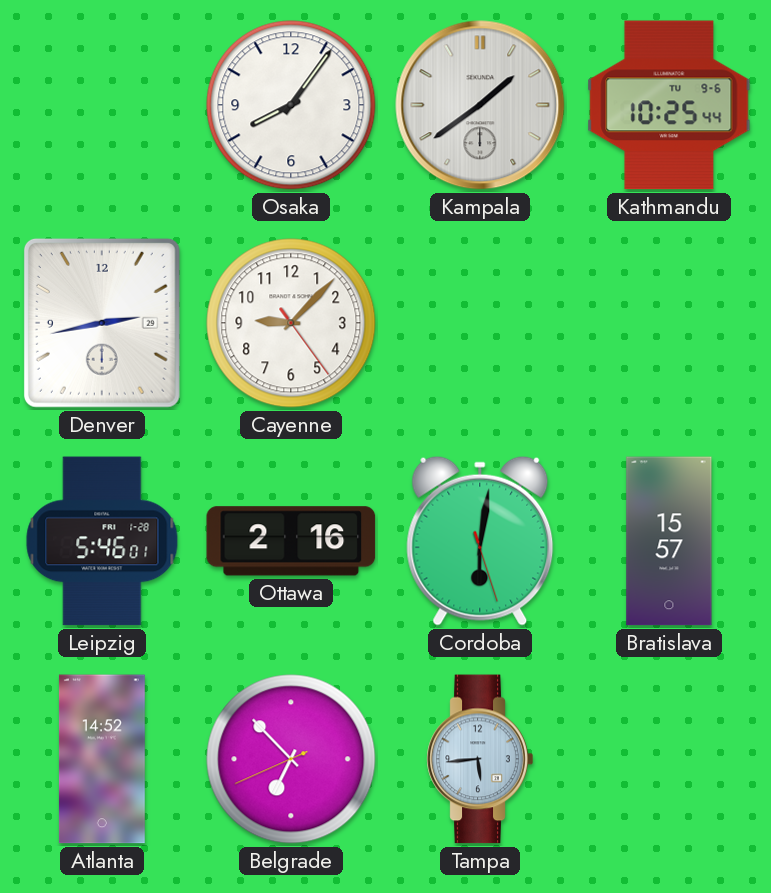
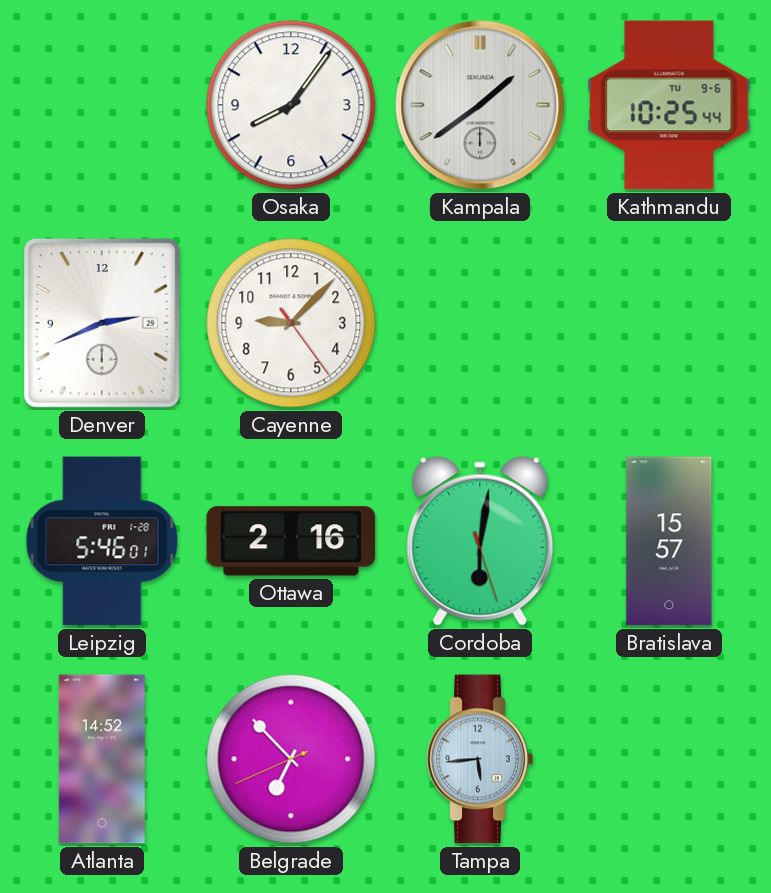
Denver: 2:43 -> 2:41 (102, 323)
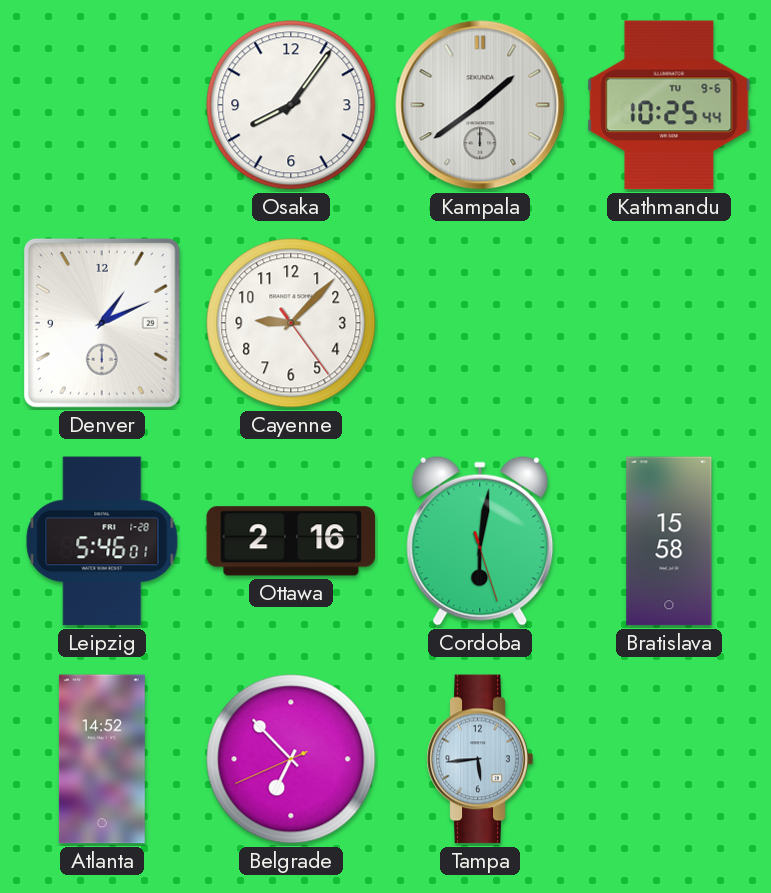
Denver: 2:41 -> 1:11 (102, 323)
Bratislava: 15:57 -> 15:58 (669, 541)
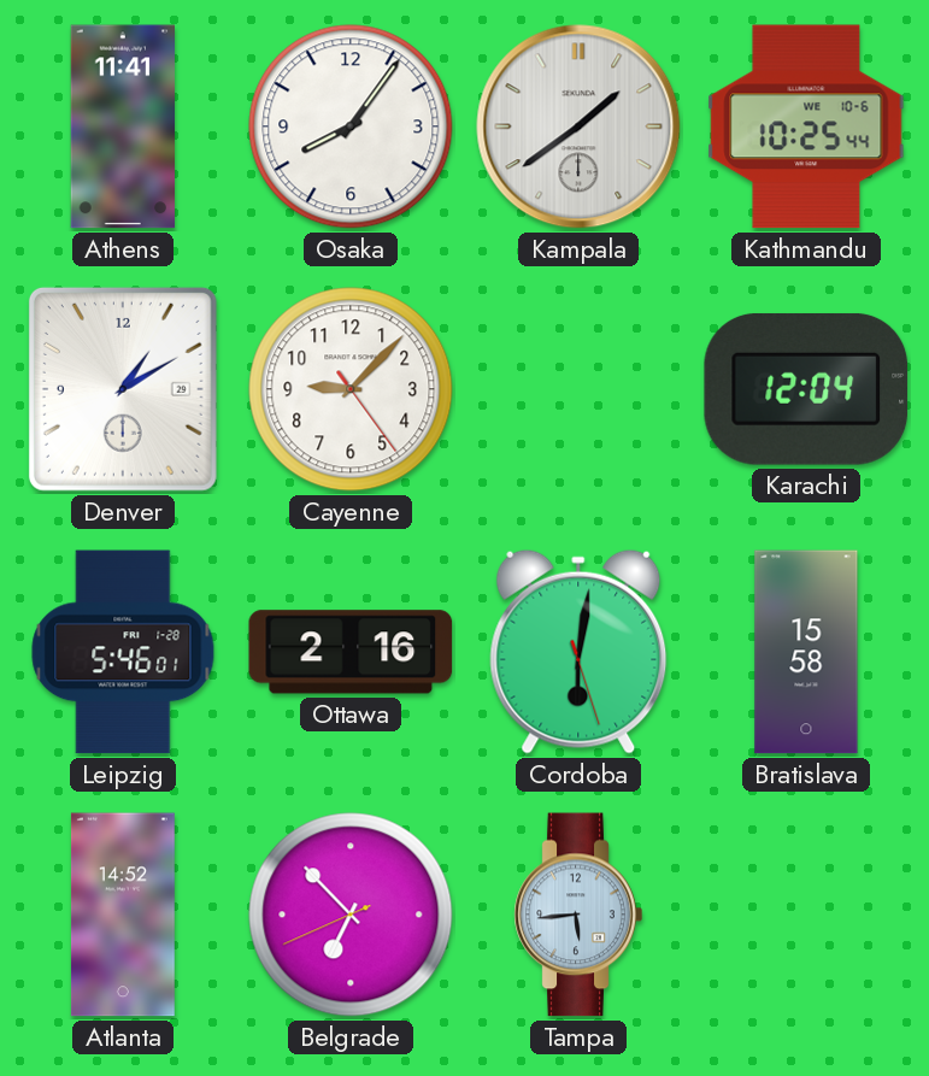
Athens: none -> 11:41 (122, 127)
Kathmandu date: TU 9-6 -> WE 10-6 (806, 127)
Denver: 1:11 -> 1:10 (123, 389)
Karachi: none -> 12:04 (806, 389)
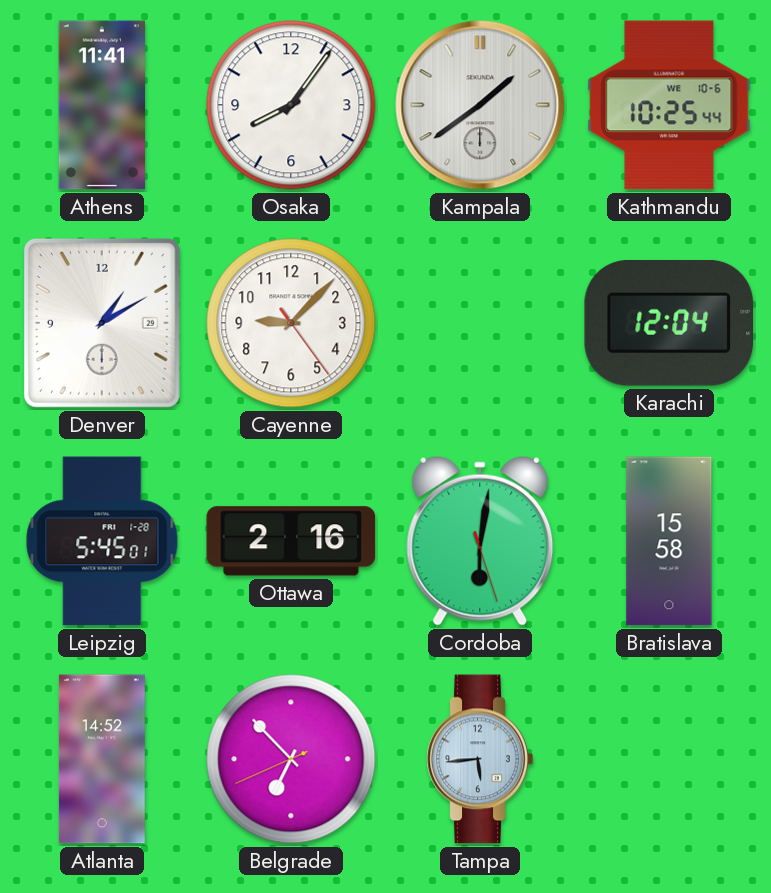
Leipzig: 5:46 -> 5:45 (102, 541)
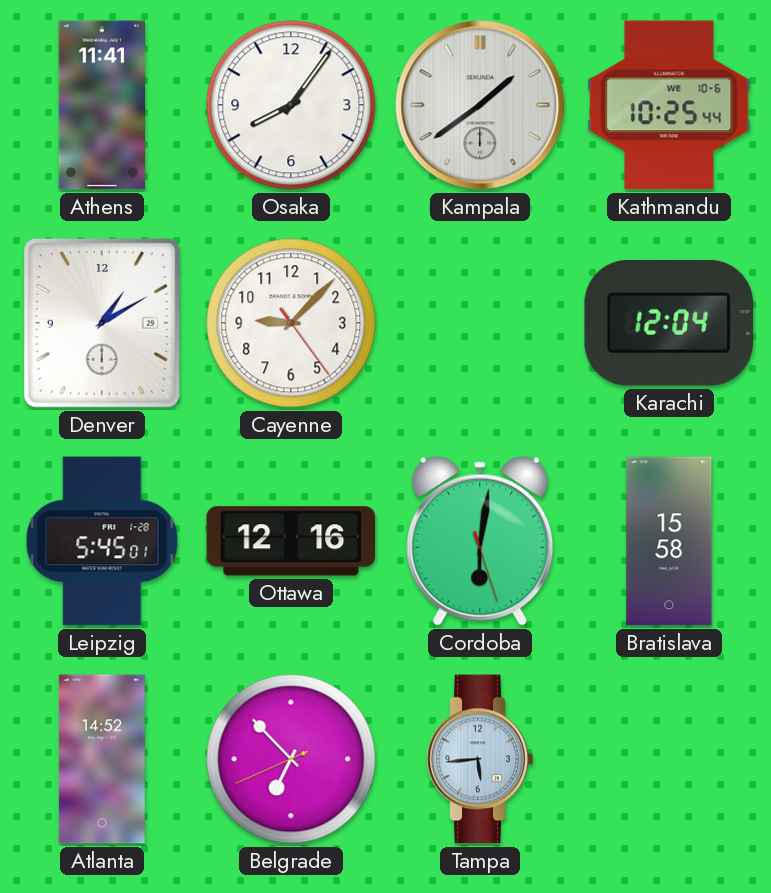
Ottawa: 2:16 -> 12:16 (291, 541)
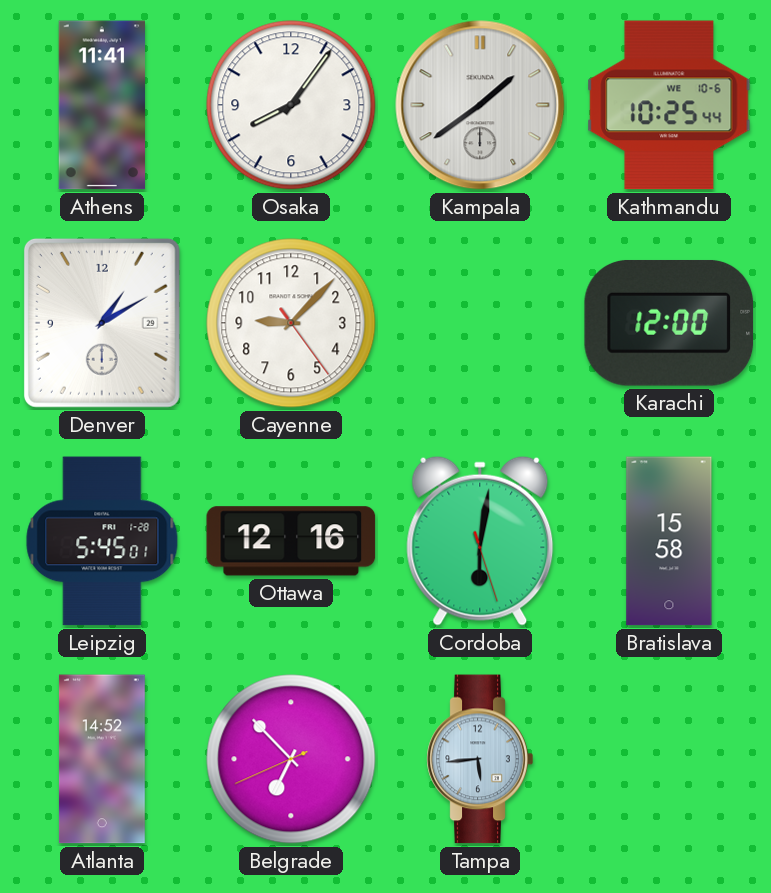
Karachi: 12:04 -> 12:00 (669, 323)
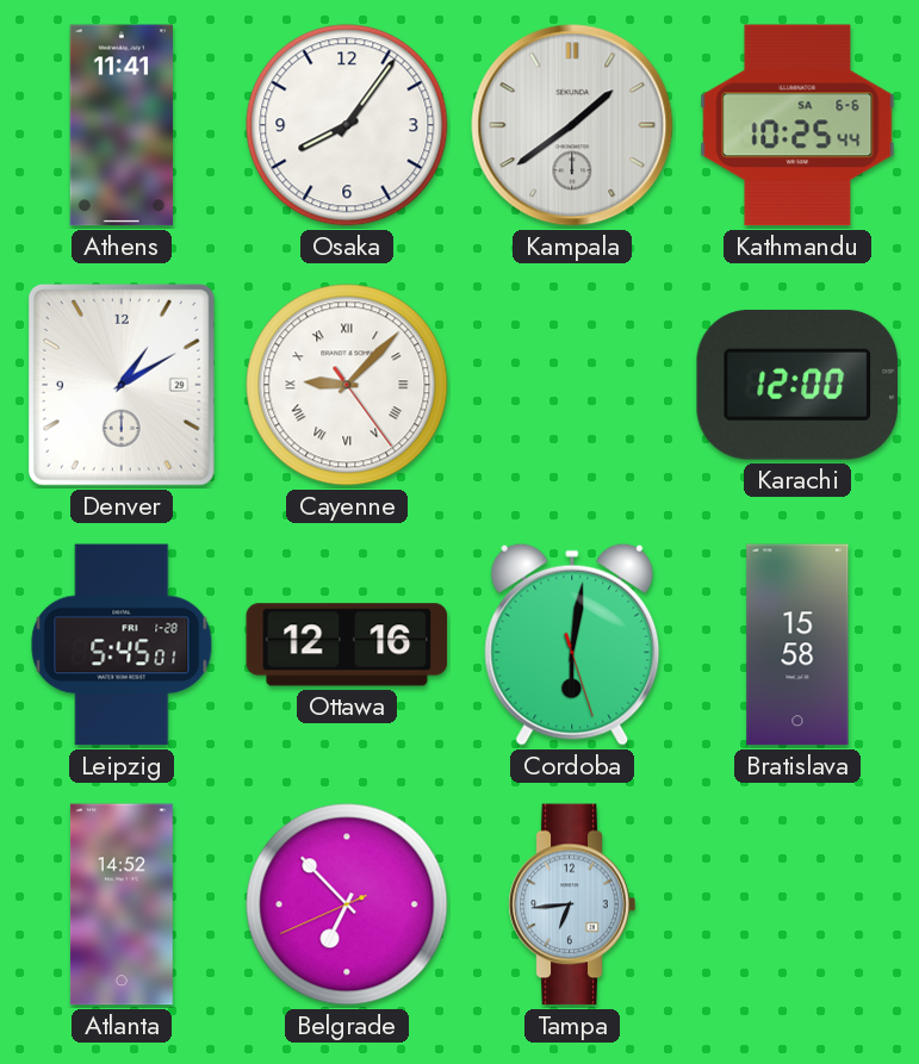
Kathmandu date: WE 10-6 -> SA 6-6 (797, 125)
Cayenne numerals: Arabic -> Roman (347, 385)
Tampa: 5:44 -> 6:44 (572, 904)
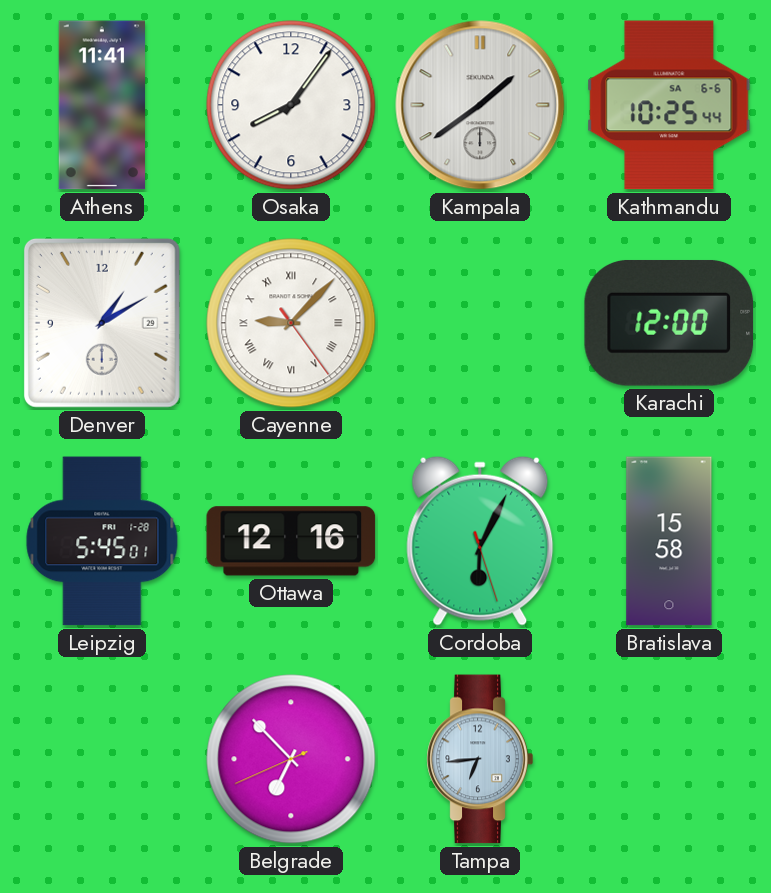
Cordoba: 6:01 -> 6:04 (480, 541)
Atlanta: 14:52 -> none (122, 904)
